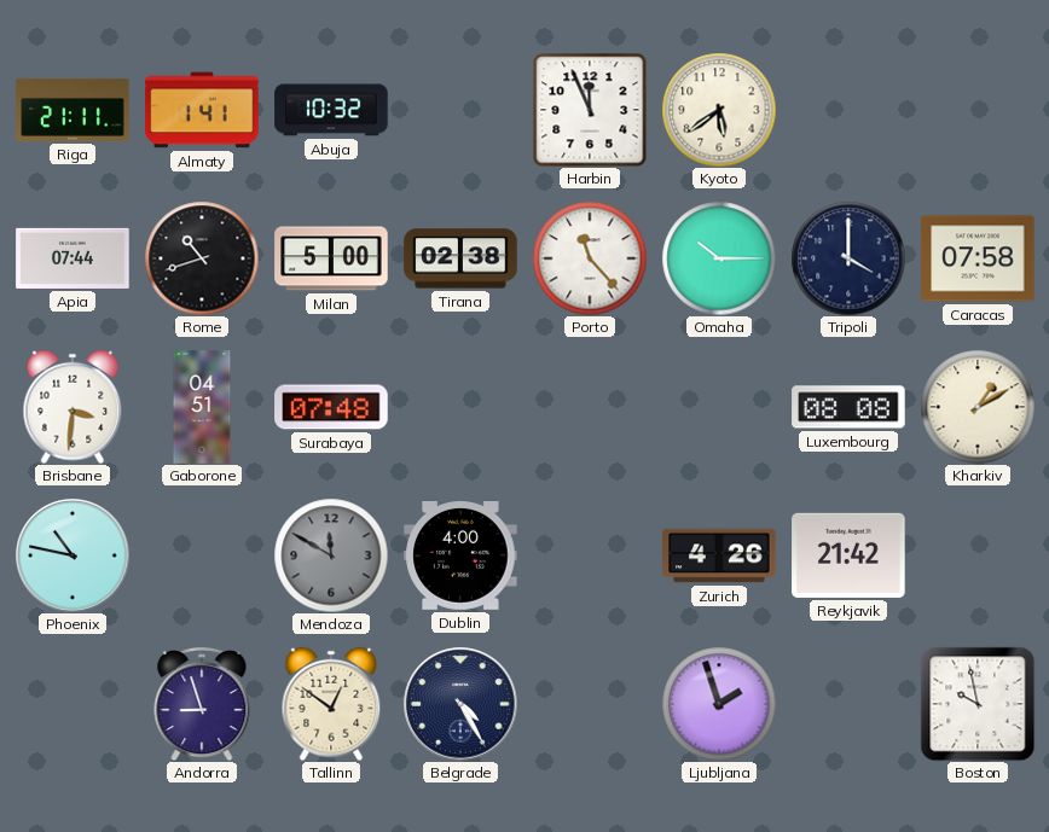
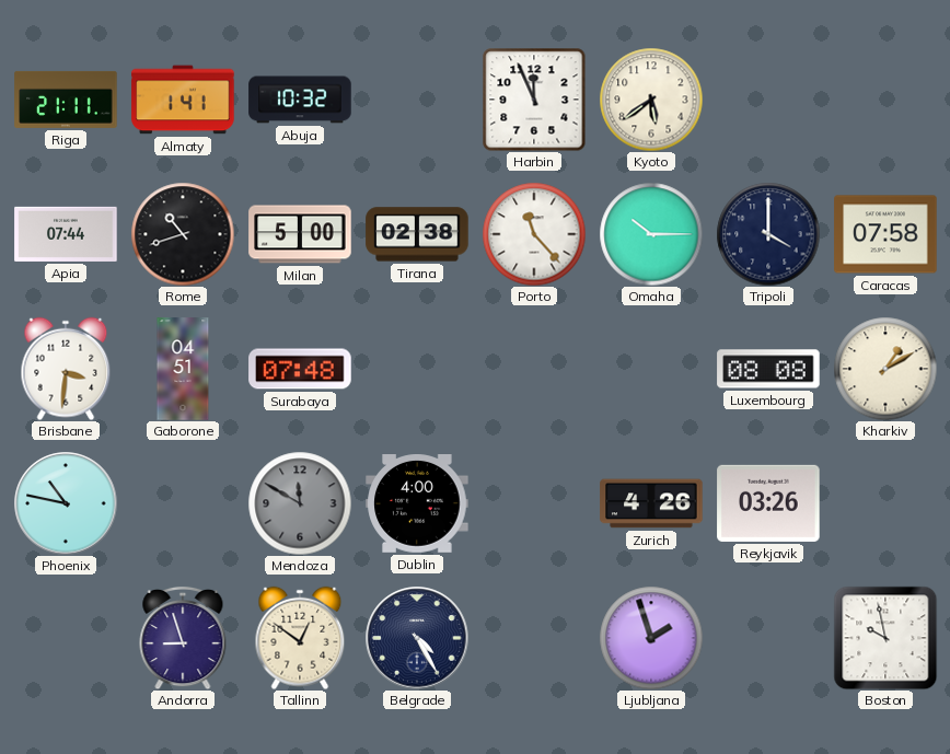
Reykjavik: 21:42 -> 03:26 (768, 503)
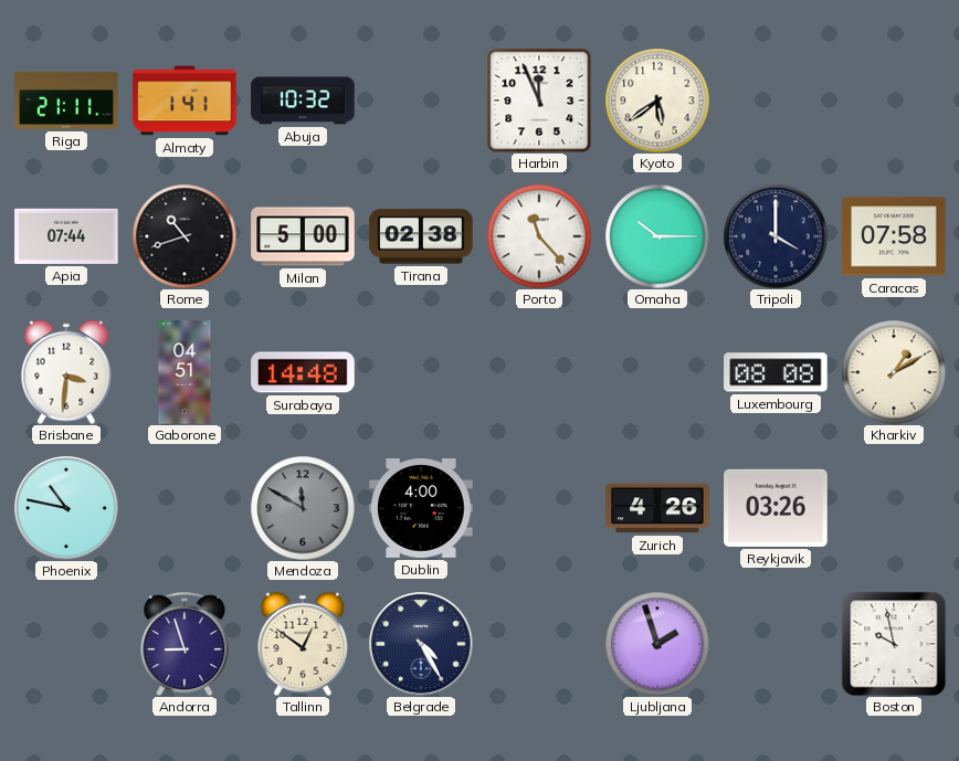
Surabaya: 07:48 -> 14:48 (303, 372)
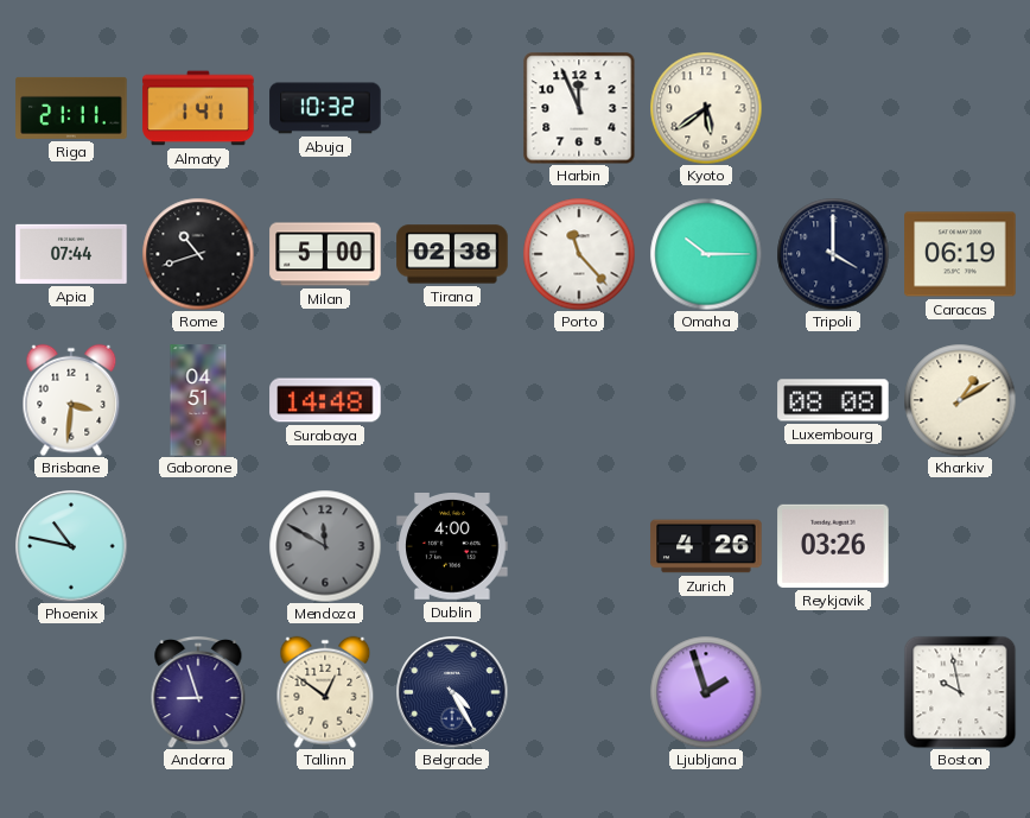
Caracas: 07:58 -> 06:19 (960, 254)
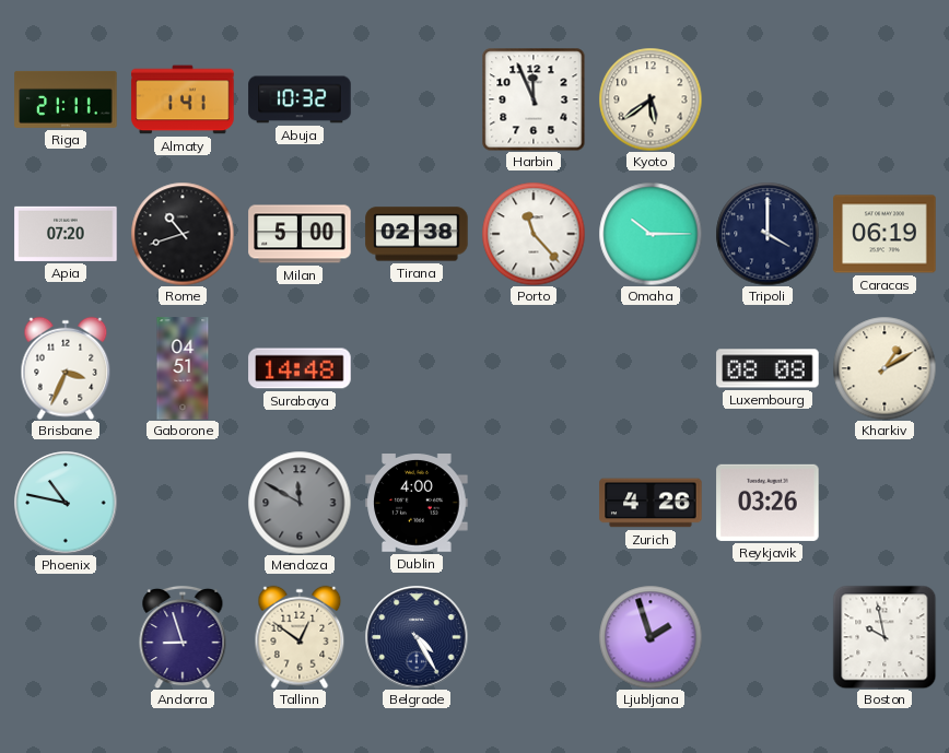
Apia: 07:44 -> 07:20 (66, 234)
Brisbane: 3:31 -> 3:34 (66, 368)
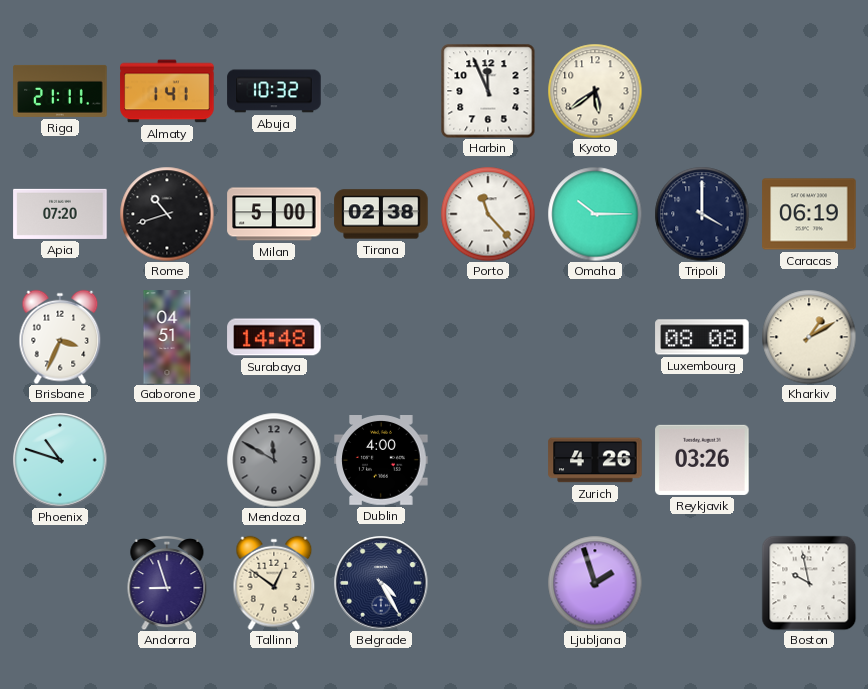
Phoenix: 10:47 -> 10:48 (60, 460)
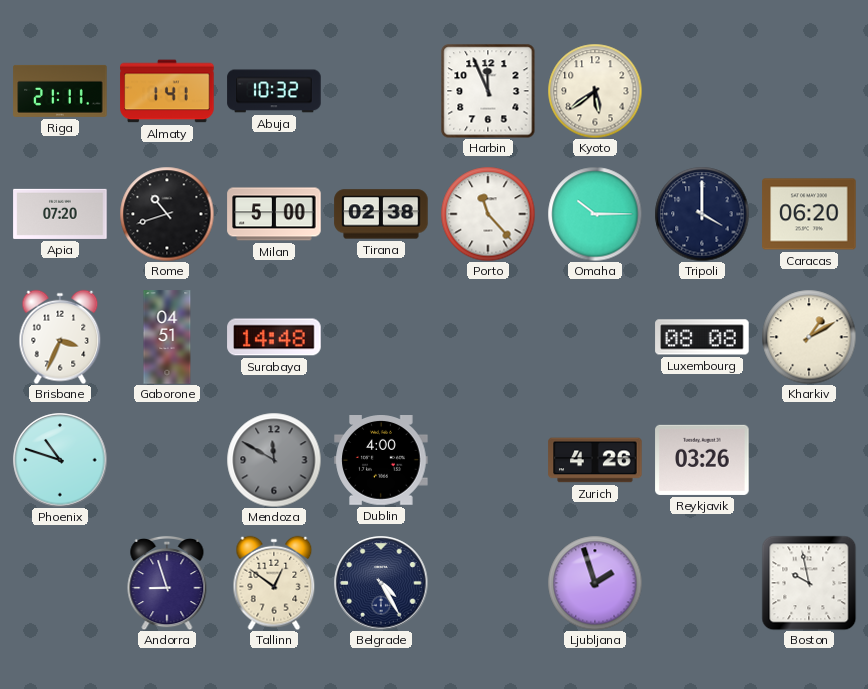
Caracas: 06:19 -> 06:20 (809, 214)
